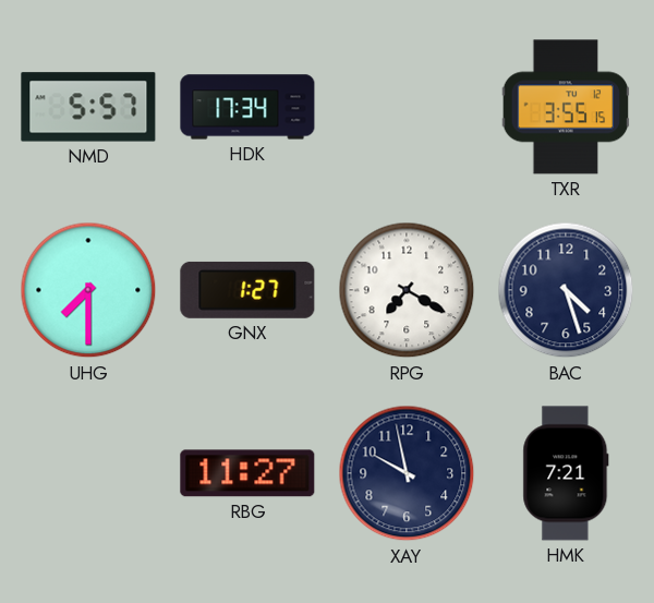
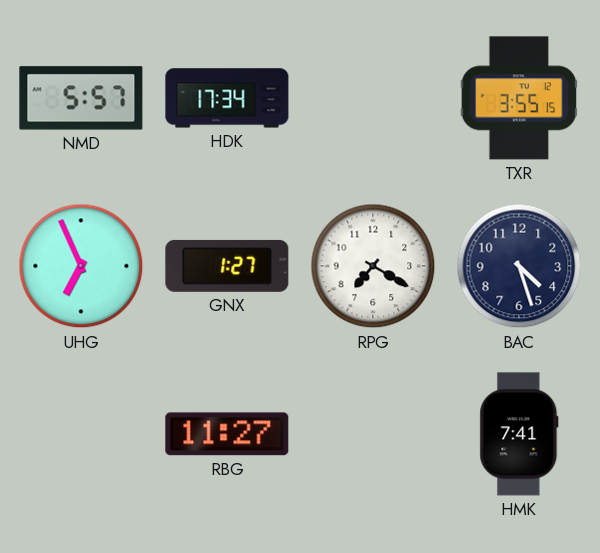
UHG: 7:30 -> 6:56 (81, 266)
XAY: 9:58 -> none (407, 473)
HMK: 7:21 -> 7:41 (519, 434)
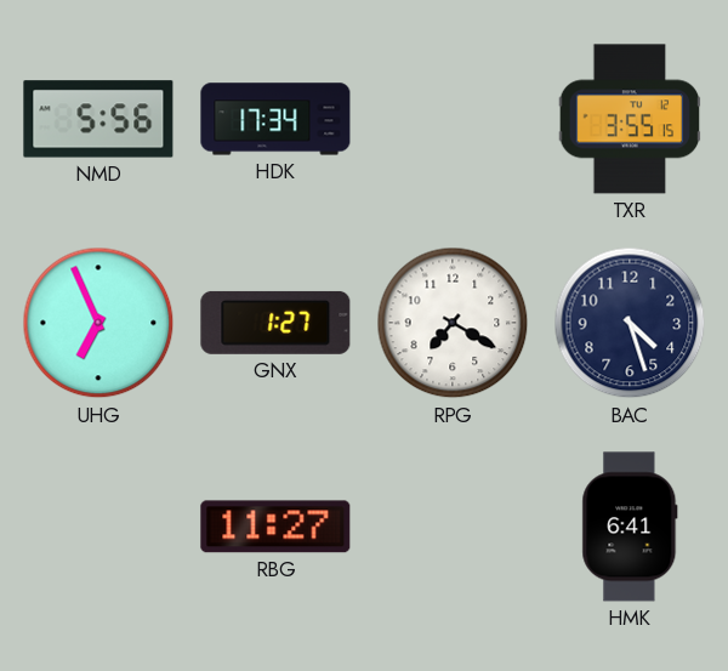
NMD: 5:57 -> 5:56 (98, 119)
HMK: 7:41 -> 6:41 (630, 527)
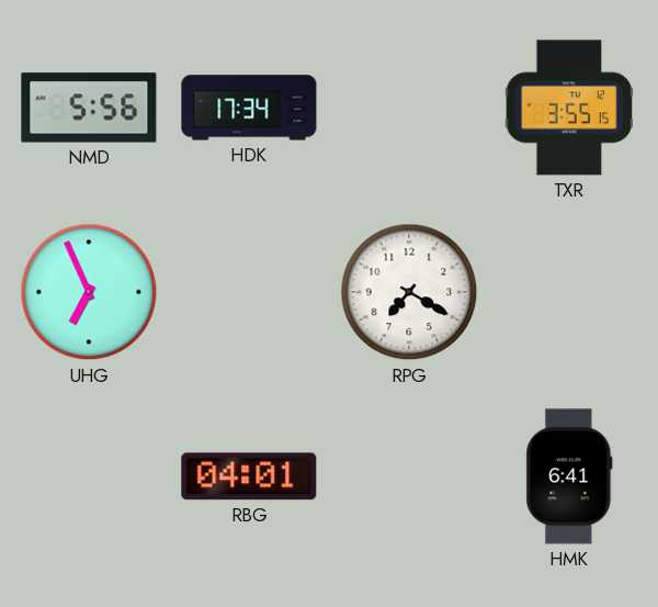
GNX: 1:27 -> none (275, 323)
BAC: 4:27 -> none (630, 323)
RBG: 11:27 -> 04:01 (249, 476)
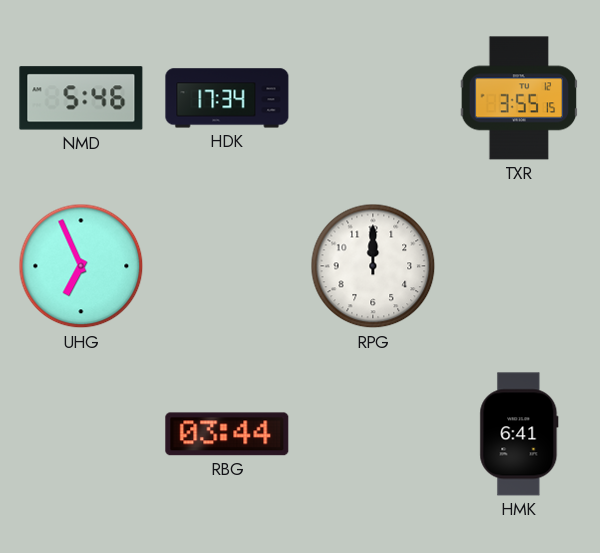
NMD: 5:56 -> 5:46 (81, 98)
RPG: 7:20 -> 12:00 (373, 266)
RBG: 04:01 -> 03:44 (227, 434)
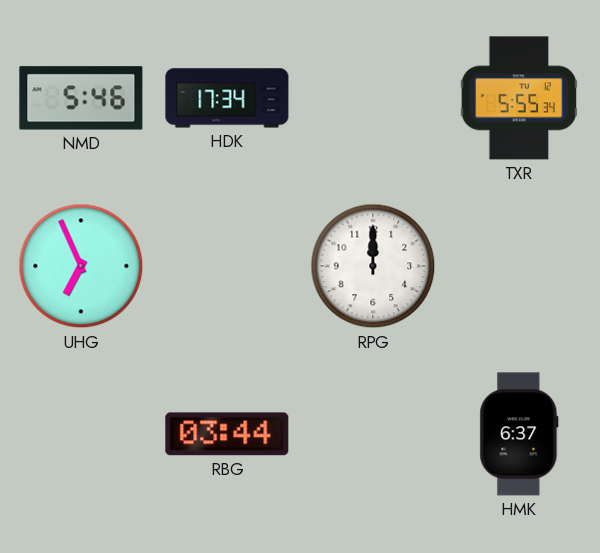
TXR: 3:55 -> 5:55 (519, 98)
HMK: 6:41 -> 6:37 (519, 434)
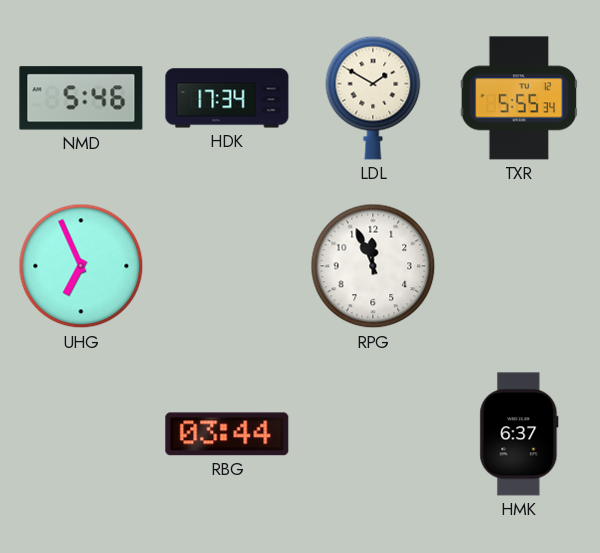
LDL: none -> 1:50 (373, 98)
RPG: 12:00 -> 11:56 (373, 266)
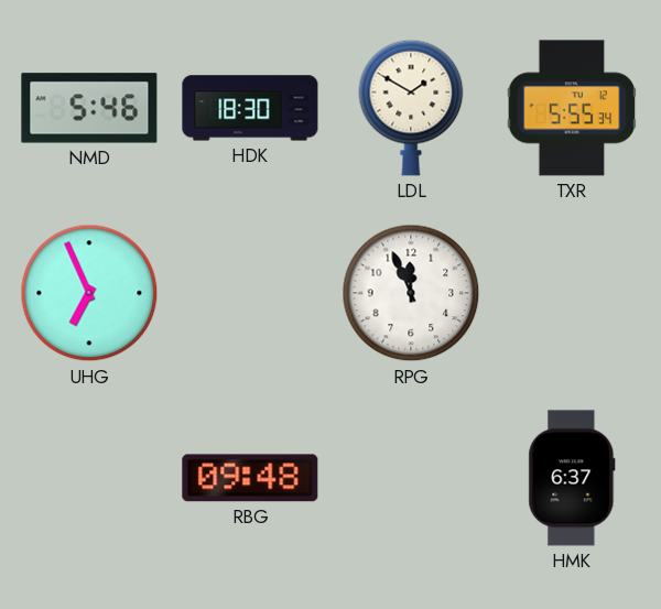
HDK: 17:34 -> 18:30 (250, 108)
RBG: 03:44 -> 09:48 (250, 478)
